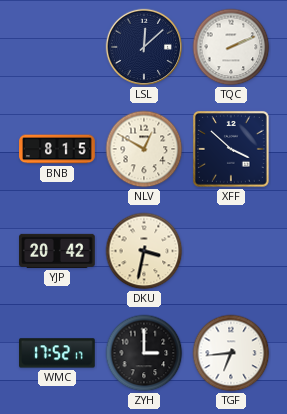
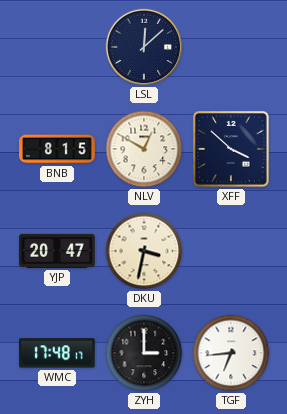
TQC: 2:11 -> none (231, 47)
YJP: 20:42 -> 20:47 (58, 251)
WMC: 17:52 -> 17:48 (58, 353)
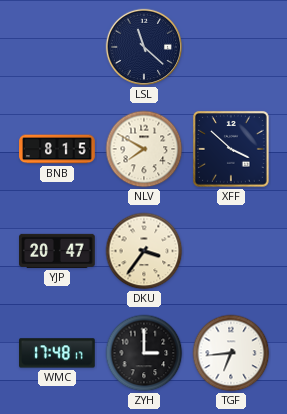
LSL: 12:08 -> 11:22 (144, 47)
NLV: 12:50 -> 7:50 (144, 149)
DKU: 3:32 -> 3:36 (144, 251)
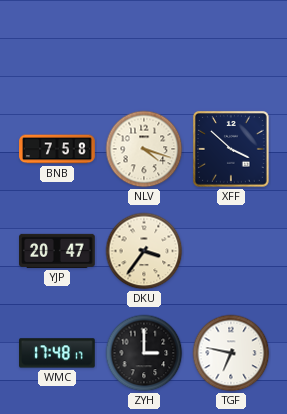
LSL: 11:22 -> none (144, 47)
BNB: 8:15 -> 7:58 (57, 149)
NLV: 7:50 -> 4:18 (144, 149)
TGF: 6:44 -> 6:47 (231, 353)
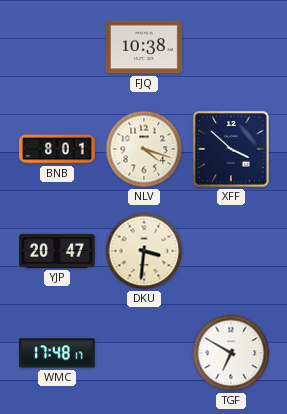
FJQ: none -> 10:38 (145, 47)
BNB: 7:58 -> 8:01 (57, 149)
DKU: 3:36 -> 3:31 (144, 251)
ZYH: 3:00 -> none (144, 353)
TGF: 6:47 -> 6:50 (231, 353)
